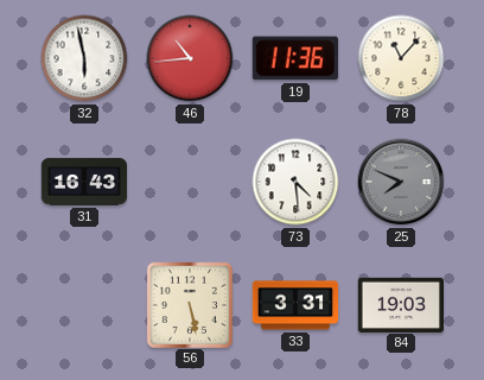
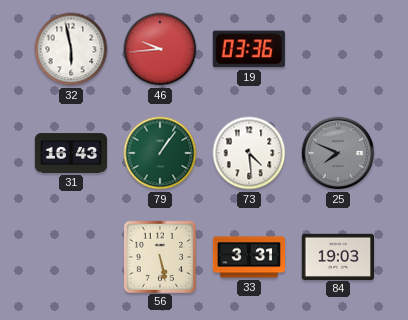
46: 10:44 -> 9:44 (160, 49)
19: 11:36 -> 03:36 (249, 49)
78: 11:07 -> none (401, 58)
79: none -> 1:06 (160, 153)
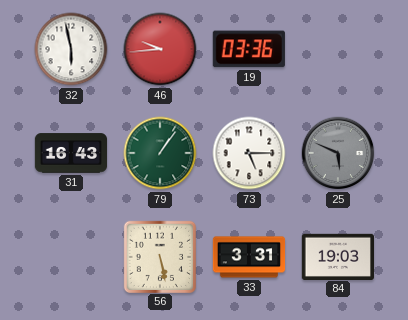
73: 4:29 -> 5:15 (249, 153)
25: 7:49 -> 5:49 (338, 153)
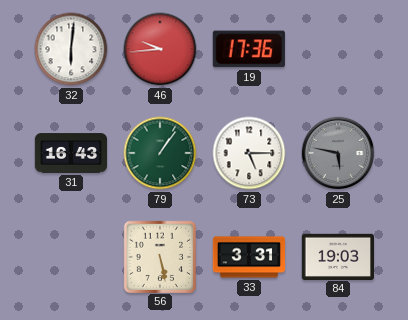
32: 5:58 -> 6:01 (71, 49)
19: 03:36 -> 17:36 (249, 49)
25: 5:49 -> 5:47 (338, 153)
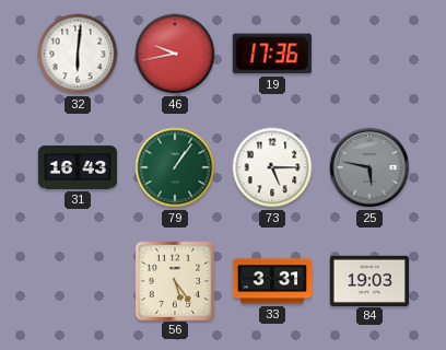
46: 9:44 -> 9:43 (175, 54)
56: 5:28 -> 5:24 (174, 280)
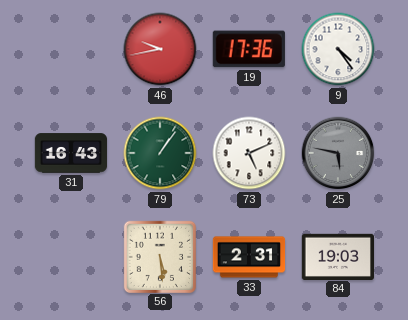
32: 6:01 -> none (78, 54)
9: none -> 4:24 (338, 49)
73: 5:15 -> 5:11 (249, 153)
56: 5:24 -> 5:29 (159, 256)
33: 3:31 -> 2:31 (249, 257)
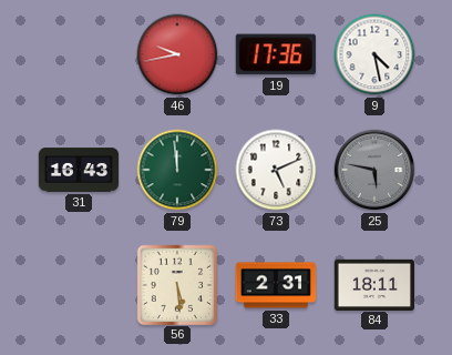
9: 4:24 -> 4:28 (374, 54)
79: 1:06 -> 11:59 (177, 170)
84: 19:03 -> 18:11 (373, 284)
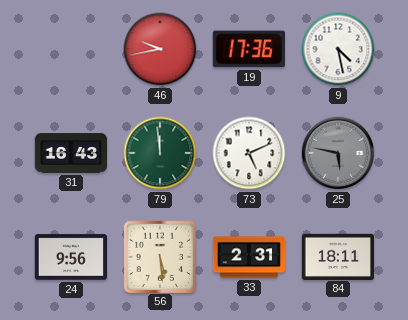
24: none -> 9:56 (70, 257)
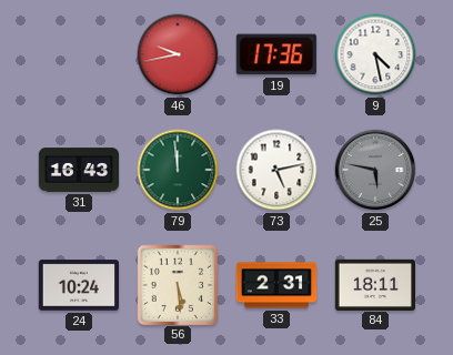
73: 5:11 -> 5:13 (276, 170)
24: 9:56 -> 10:24 (78, 285)
